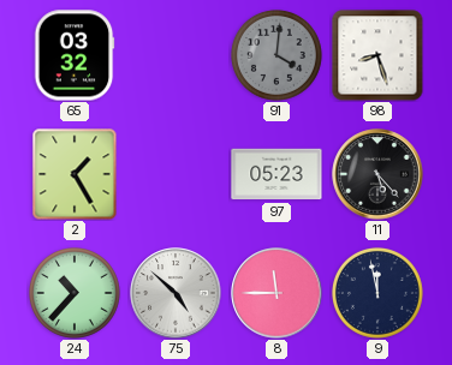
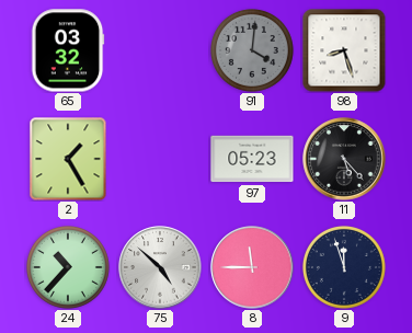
9: 11:58 -> 11:57 (344, 267)
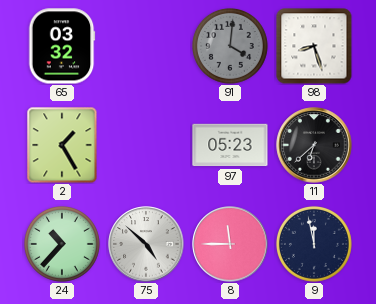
11: 5:23 -> 6:38 (314, 145)
9: 11:57 -> 11:58 (314, 244)
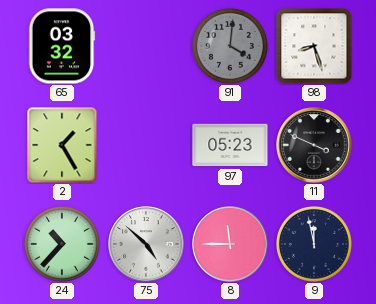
11: 6:38 -> 3:49 (314, 145)
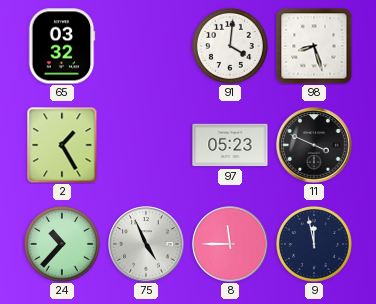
91 dial: grey -> white (230, 46)
75: 4:52 -> 4:56 (146, 244)
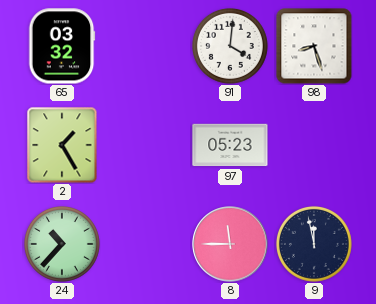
11: 3:49 -> none (314, 145)
75: 4:56 -> none (146, 244)
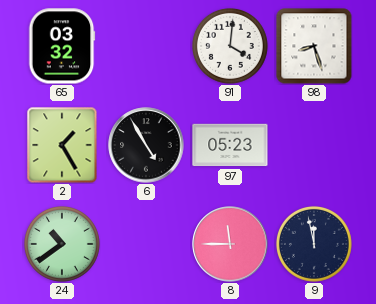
6: none -> 4:55 (146, 145)
24: 10:37 -> 10:39 (62, 244)
